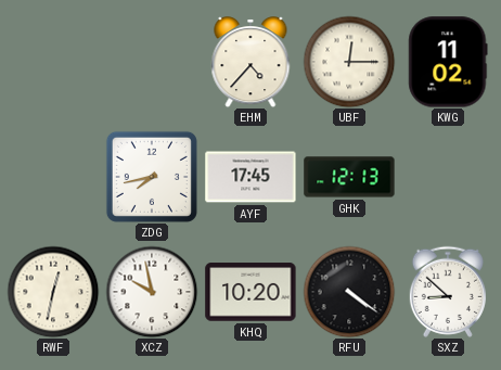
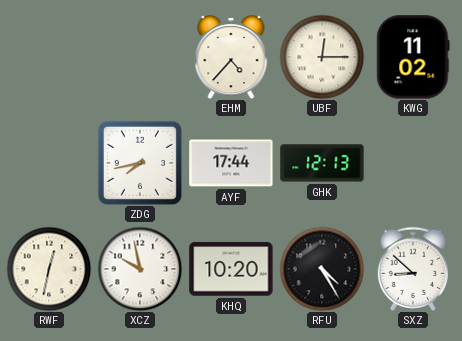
AYF: 17:45 -> 17:44 (231, 163)
RFU: 4:21 -> 4:25 (322, 269)
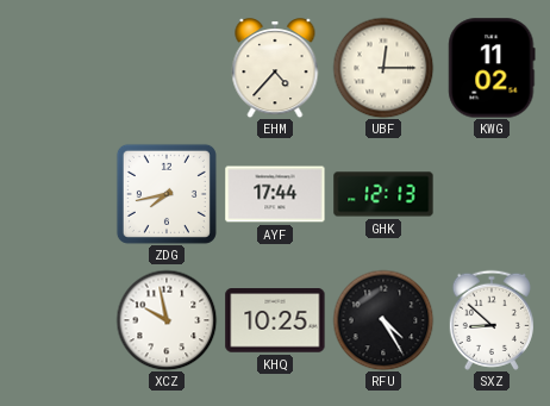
RWF: 12:32 -> none (49, 269)
KHQ: 10:20 -> 10:25 (275, 320)
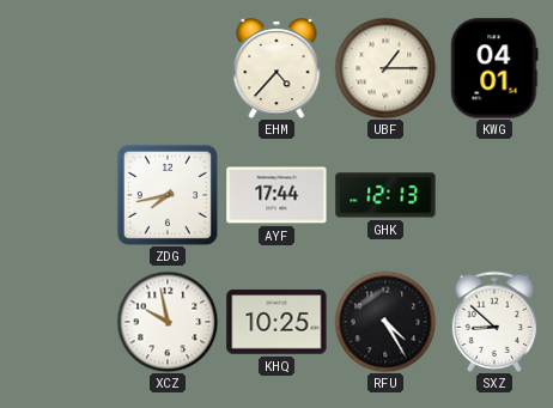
UBF: 12:15 -> 1:15 (385, 68)
KWG: 11:02 -> 04:01 (494, 68)
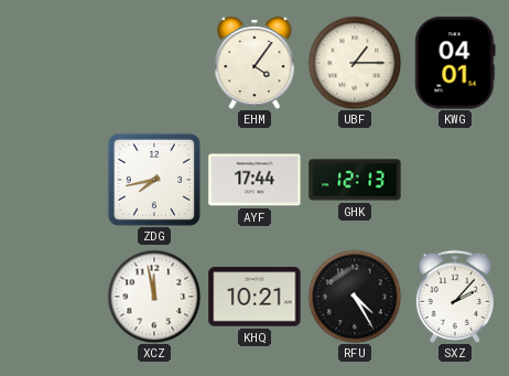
EHM: 4:37 -> 4:06 (254, 64)
XCZ: 9:58 -> 11:58 (154, 297)
KHQ: 10:25 -> 10:21 (254, 297)
SXZ: 8:52 -> 2:07 (455, 297)
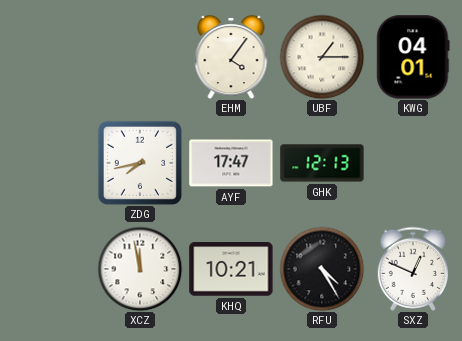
AYF: 17:44 -> 17:47 (231, 163)
SXZ: 2:07 -> 12:49 (413, 269)
